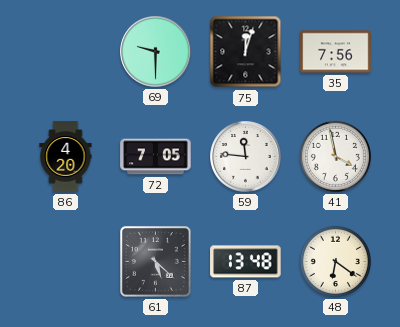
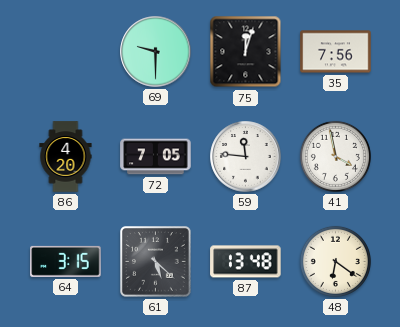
64: none -> 3:15 (66, 261)
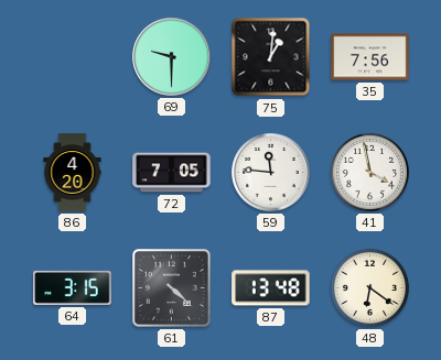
75: 12:03 -> 1:01 (271, 57)
61: 5:22 -> 4:22 (172, 288)
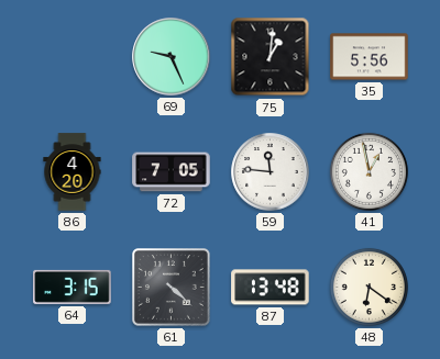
69: 9:30 -> 9:26 (172, 57)
35: 7:56 -> 5:56 (370, 57)
41: 3:58 -> 12:58 (369, 171)
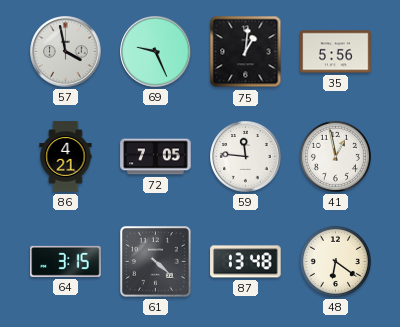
57: none -> 3:58 (66, 52)
86: 4:20 -> 4:21 (66, 157)
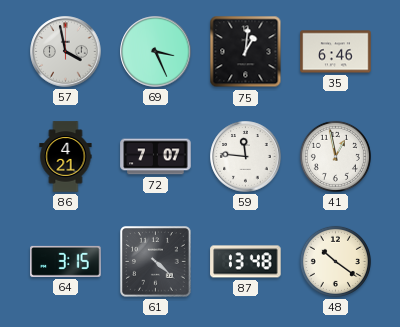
69: 9:26 -> 3:26 (156, 52)
35: 5:56 -> 6:46 (336, 52)
72: 7:05 -> 7:07 (156, 157)
48: 6:21 -> 10:21 (335, 261)
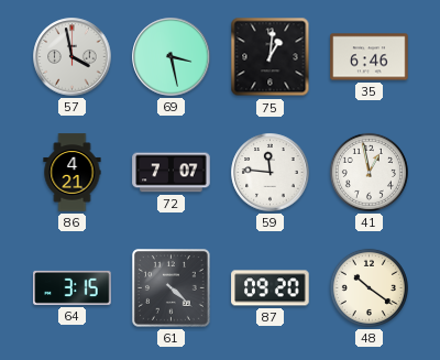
69: 3:26 -> 3:28 (172, 57)
87: 13:48 -> 09:20 (271, 288)
